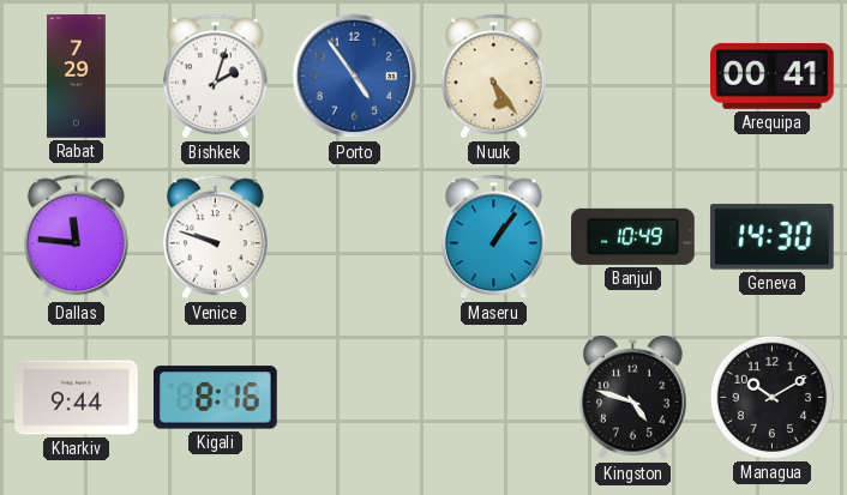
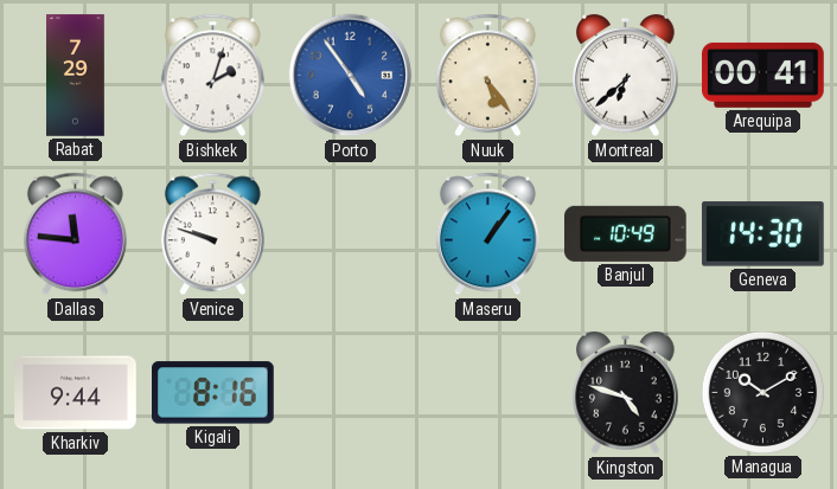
Montreal: none -> 6:38 (626, 76)
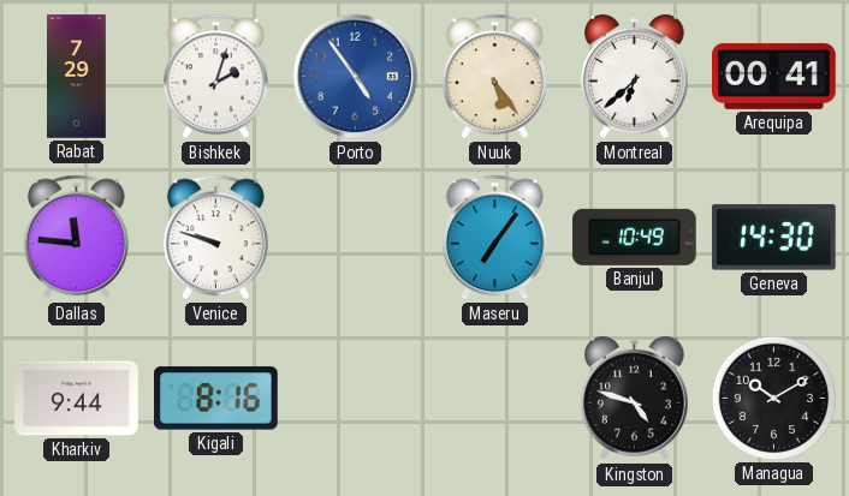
Maseru: 1:06 -> 7:06 (494, 238)
